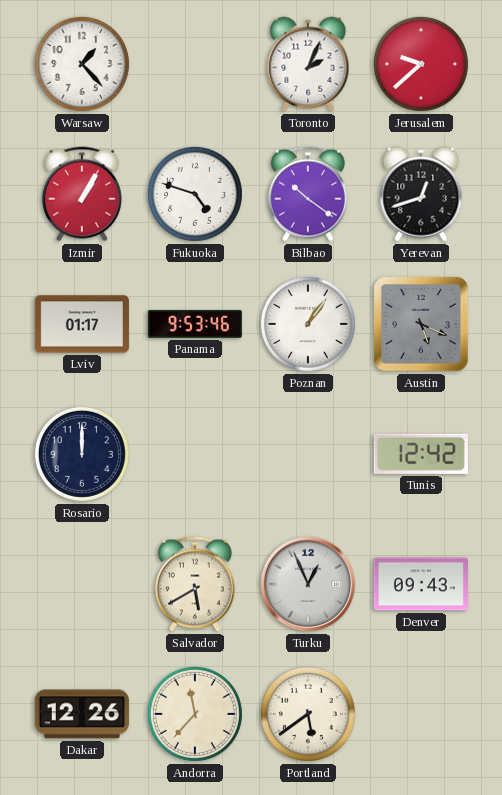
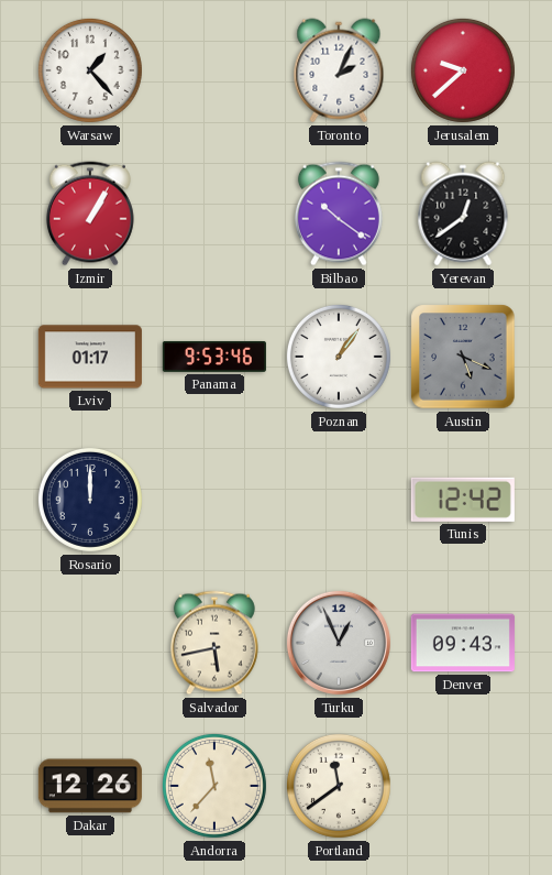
Fukuoka: 4:48 -> none (195, 194)
Yerevan: 12:42 -> 12:39 (463, 214)
Salvador: 5:40 -> 5:43 (214, 643)
Portland: 5:39 -> 11:39 (339, 786)
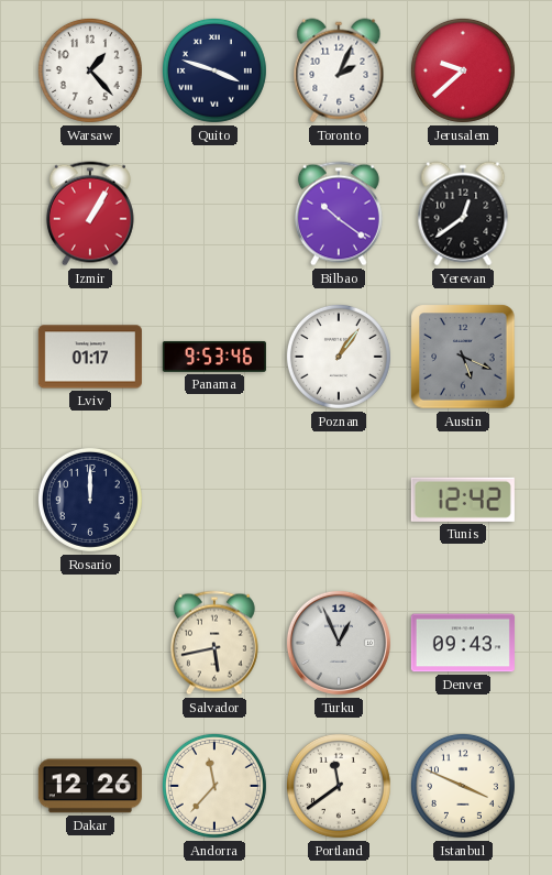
Quito: none -> 3:48 (214, 70)
Istanbul: none -> 3:49 (463, 786)
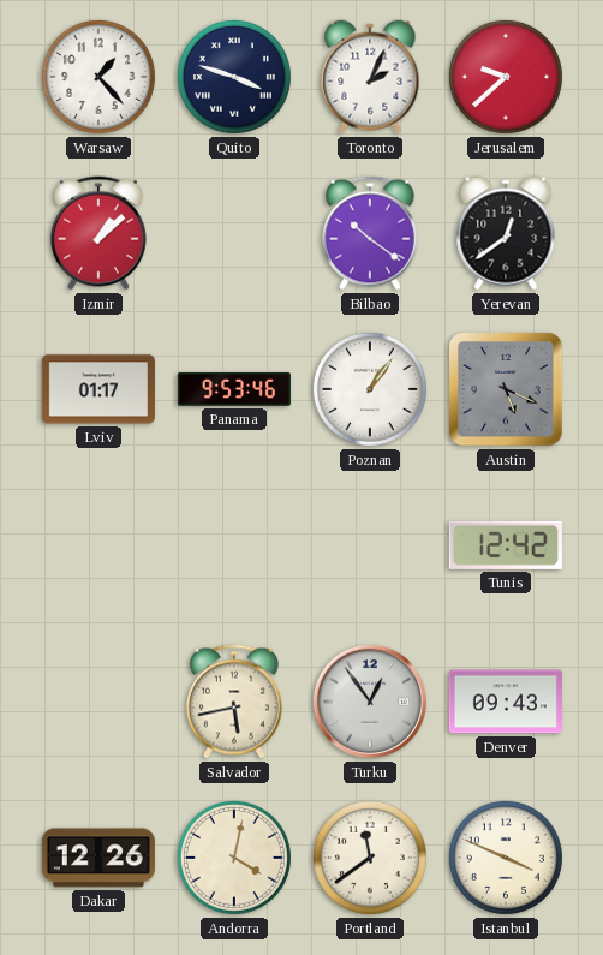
Izmir: 1:05 -> 1:08 (98, 233)
Rosario: 12:00 -> none (90, 500)
Turku: 12:56 -> 12:54 (370, 702)
Andorra: 11:37 -> 4:02 (234, 858)
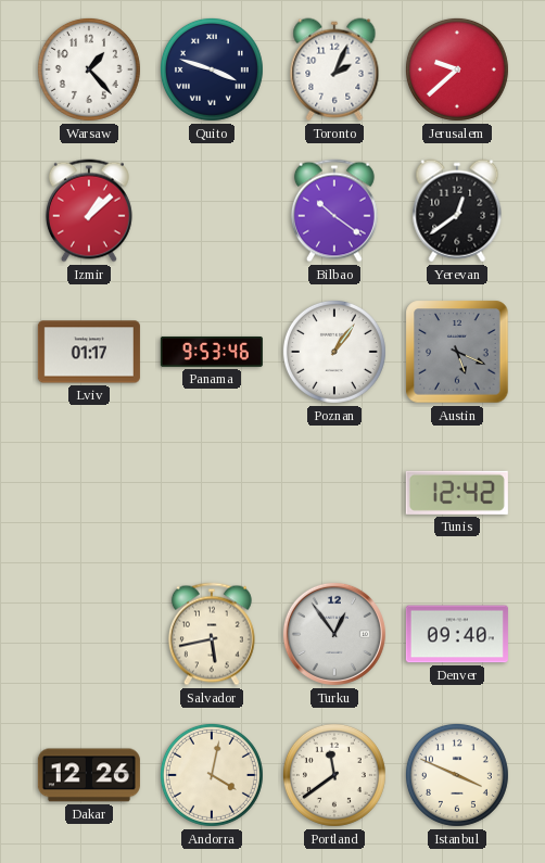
Denver: 09:43 -> 09:40 (457, 634)
